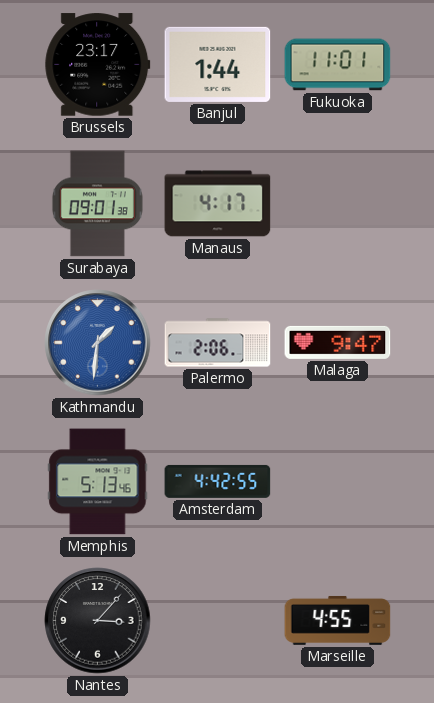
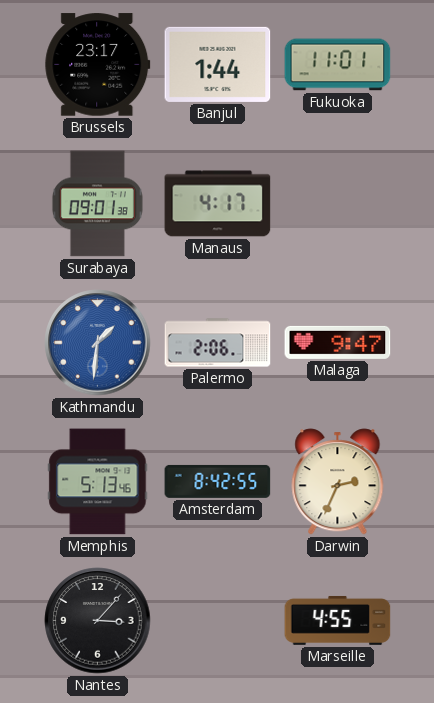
Amsterdam: 4:42 -> 8:42 (218, 481)
Darwin: none -> 2:34 (338, 482)
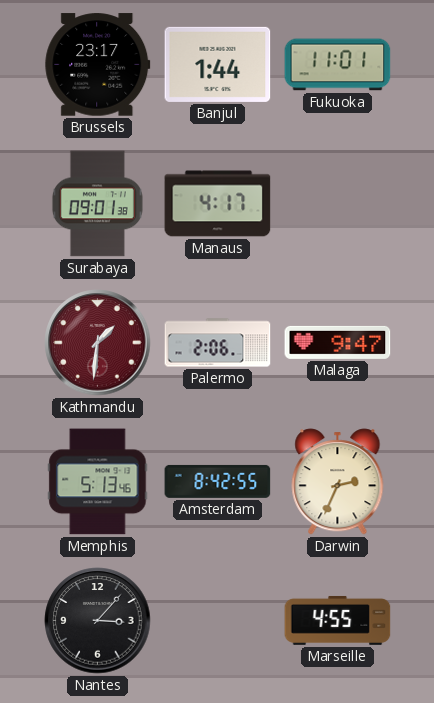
Kathmandu dial: blue -> burgundy (98, 343)
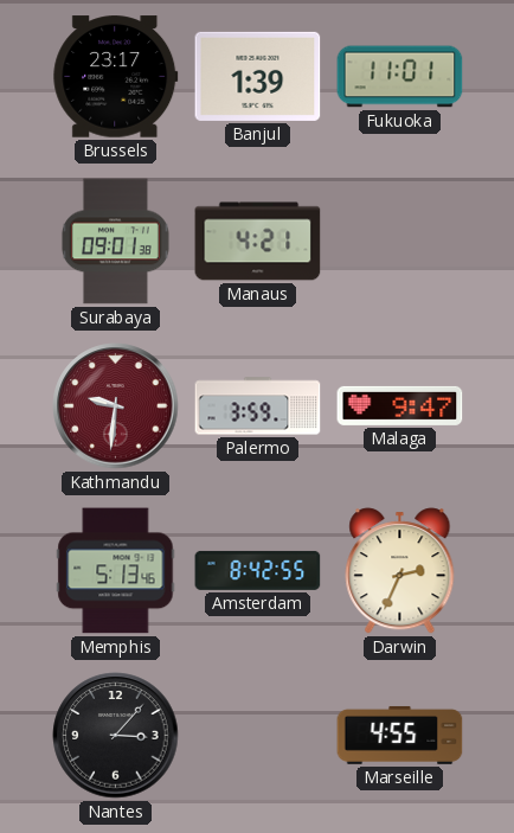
Banjul: 1:44 -> 1:39 (258, 76)
Manaus: 4:17 -> 4:21 (258, 242)
Kathmandu: 1:31 -> 9:31 (116, 406)
Palermo: 2:06 -> 3:59 (258, 406)
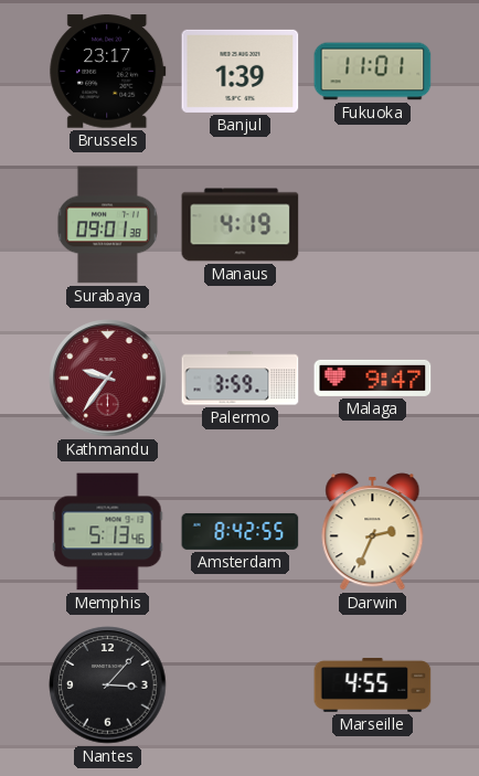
Manaus: 4:21 -> 4:19 (241, 225)
Kathmandu: 9:31 -> 9:36 (108, 379)
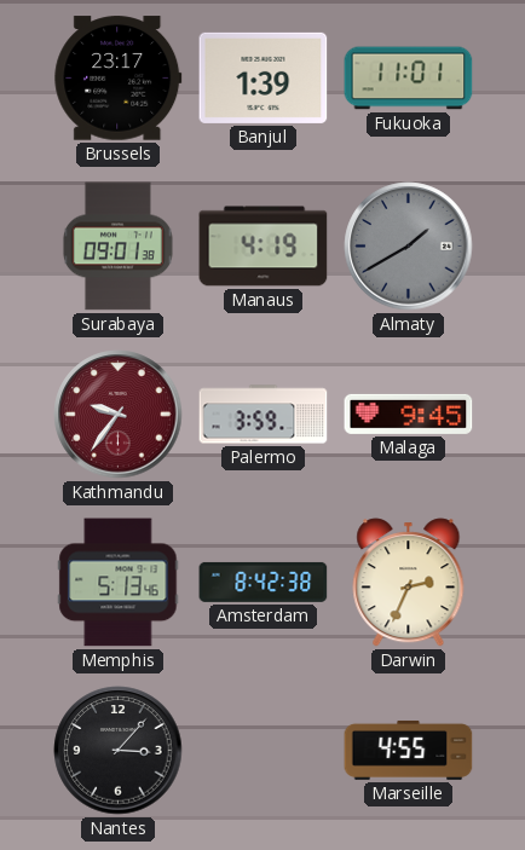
Almaty: none -> 1:40 (409, 247)
Malaga: 9:47 -> 9:45 (409, 414)
Amsterdam: 8:42:55 -> 8:42:38 (264, 582)
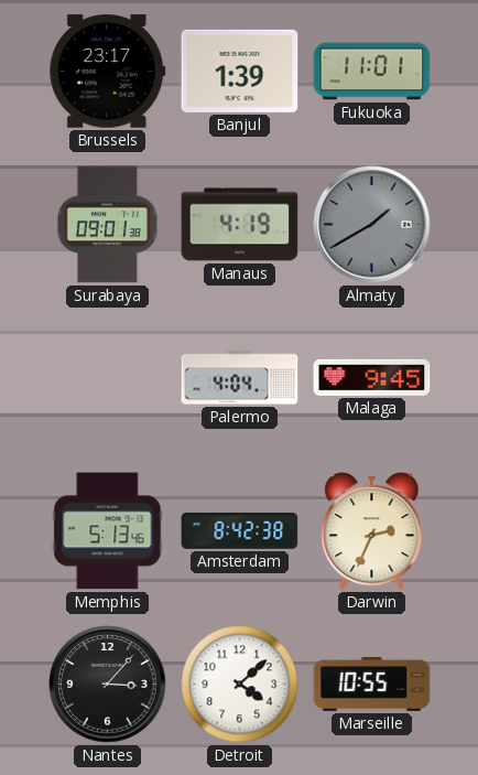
Kathmandu: 9:36 -> none (119, 415)
Palermo: 3:59 -> 4:04 (240, 378)
Detroit: none -> 4:08 (240, 685)
Marseille: 4:55 -> 10:55 (372, 683)
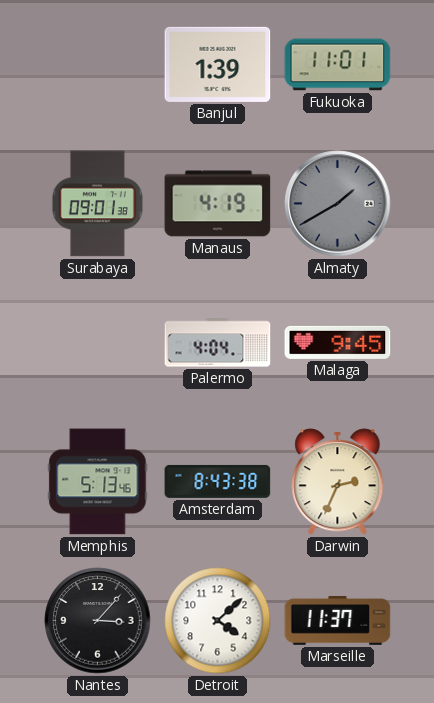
Brussels: 23:17 -> none (108, 72)
Amsterdam: 8:42 -> 8:43 (218, 481)
Marseille: 10:55 -> 11:37 (338, 620)
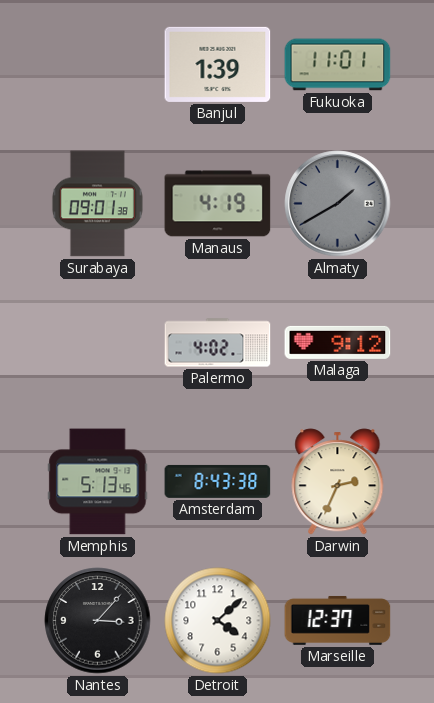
Palermo: 4:04 -> 4:02 (218, 343)
Malaga: 9:45 -> 9:12 (338, 342)
Marseille: 11:37 -> 12:37 (338, 620)
